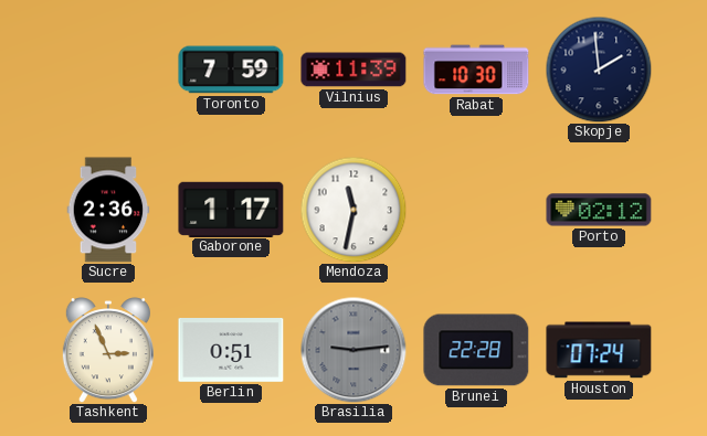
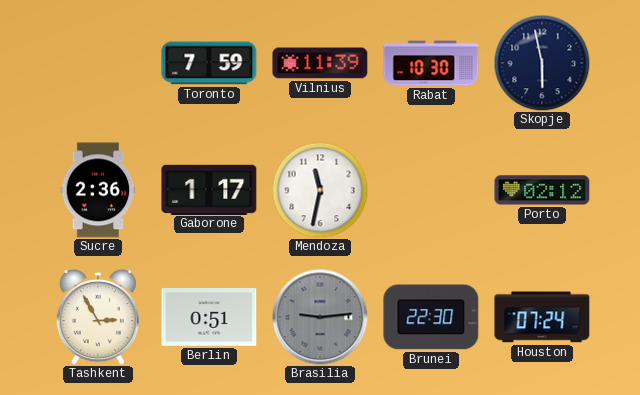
Skopje: 1:59 -> 5:58 (542, 63)
Tashkent: 2:56 -> 2:55 (98, 317)
Brunei: 22:28 -> 22:30 (431, 317)
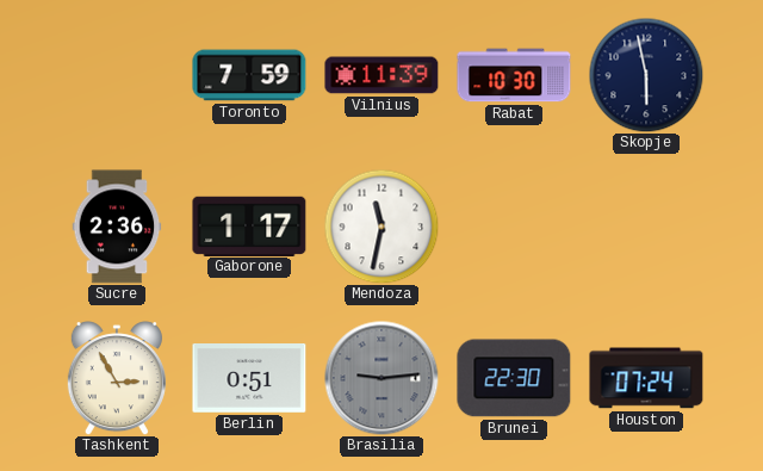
Porto: 02:12 -> none (542, 190)
